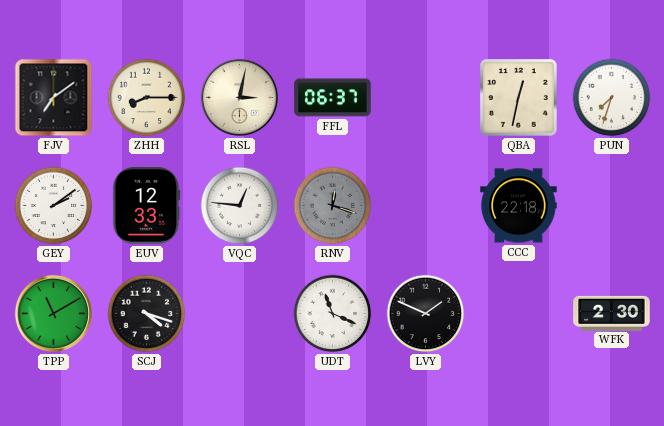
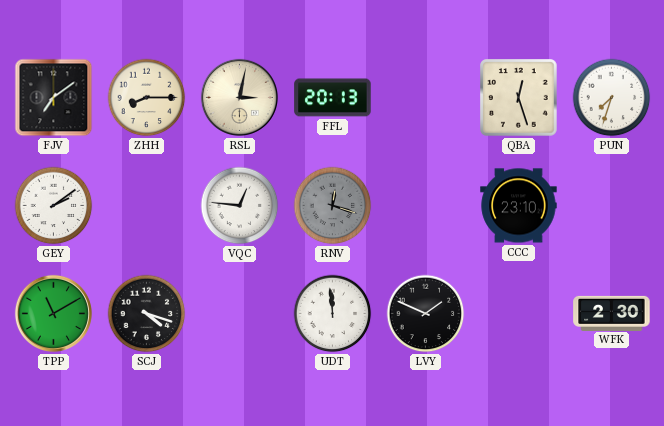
FFL: 06:37 -> 20:13 (333, 98)
QBA: 12:32 -> 12:27 (519, 98)
EUV: 12:33 -> none (146, 206)
CCC: 22:18 -> 23:10 (519, 206)
UDT: 11:19 -> 11:59 (333, 314)
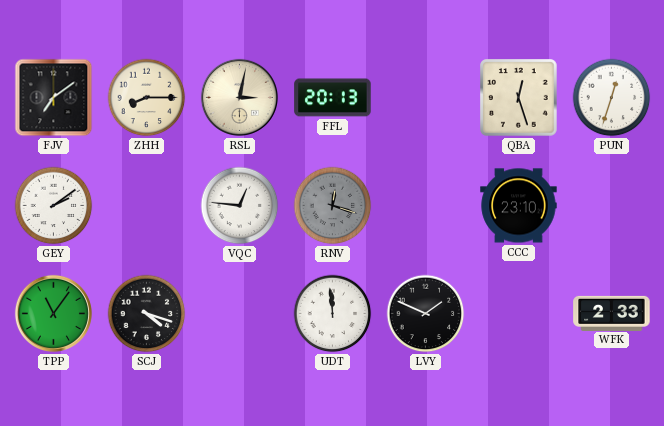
PUN: 7:33 -> 12:33 (612, 98)
TPP: 11:10 -> 11:06 (53, 313)
WFK: 2:30 -> 2:33 (612, 313)
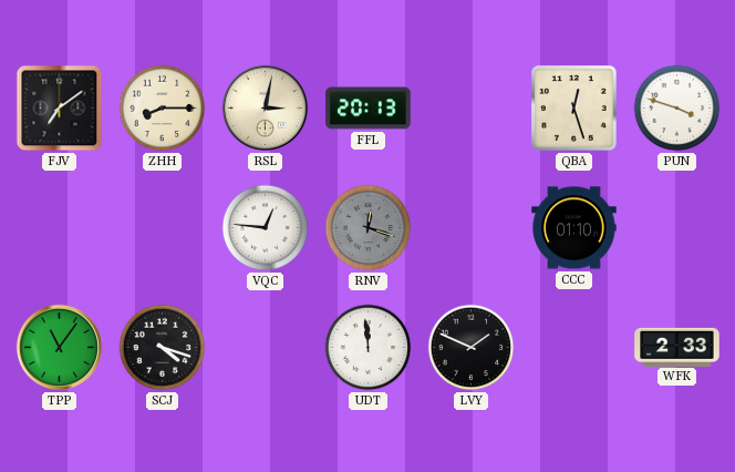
PUN: 12:33 -> 3:48 (677, 109)
GEY: 2:09 -> none (54, 206)
CCC: 23:10 -> 01:10 (574, 228)
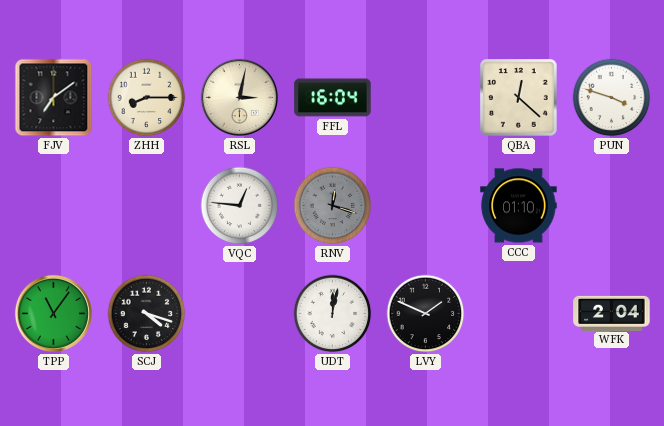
FFL: 20:13 -> 16:04 (333, 98)
QBA: 12:27 -> 12:22 (519, 98)
UDT: 11:59 -> 12:02 (333, 314)
WFK: 2:33 -> 2:04 (612, 313)
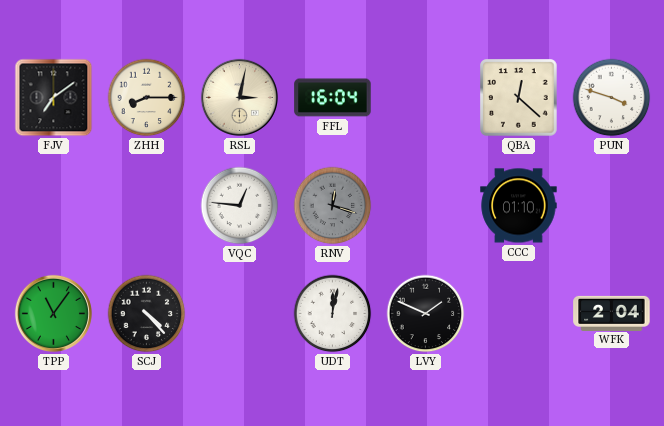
SCJ: 4:18 -> 4:23 (147, 314)
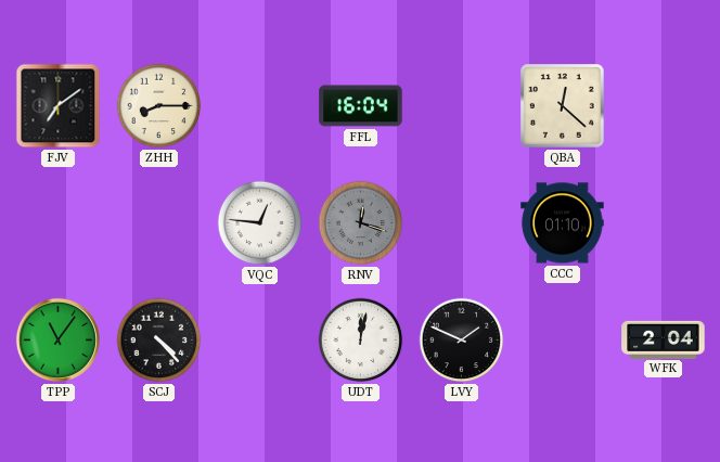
RSL: 3:02 -> none (239, 97)
PUN: 3:48 -> none (612, 98)
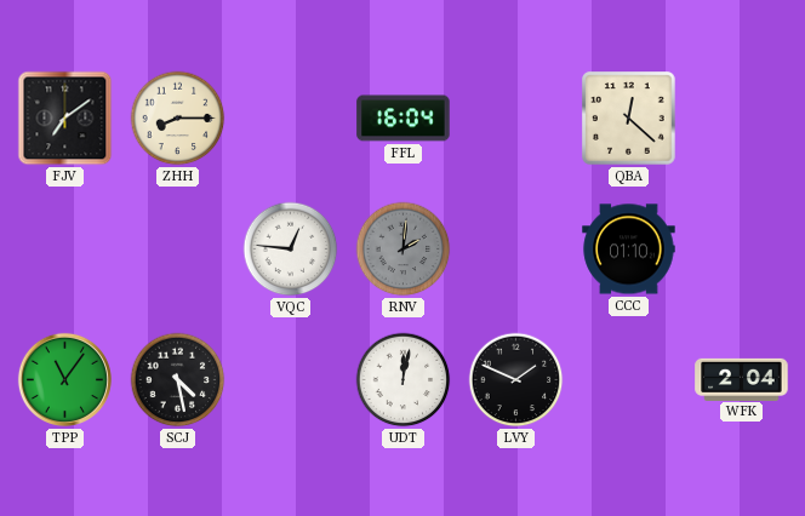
RNV: 12:18 -> 2:01 (404, 250)
SCJ: 4:23 -> 4:28 (178, 380)
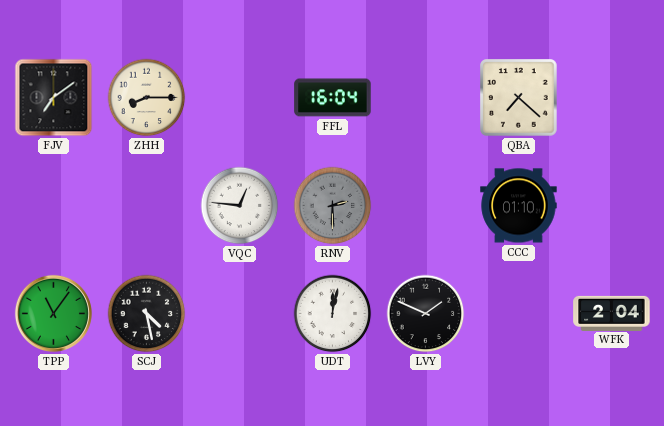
QBA: 12:22 -> 7:22 (519, 98)
RNV: 2:01 -> 2:30 (333, 206)
